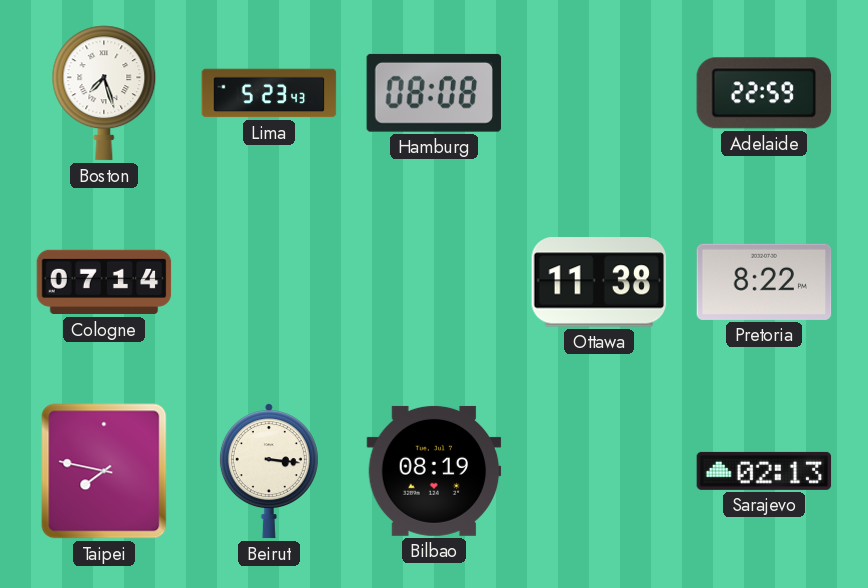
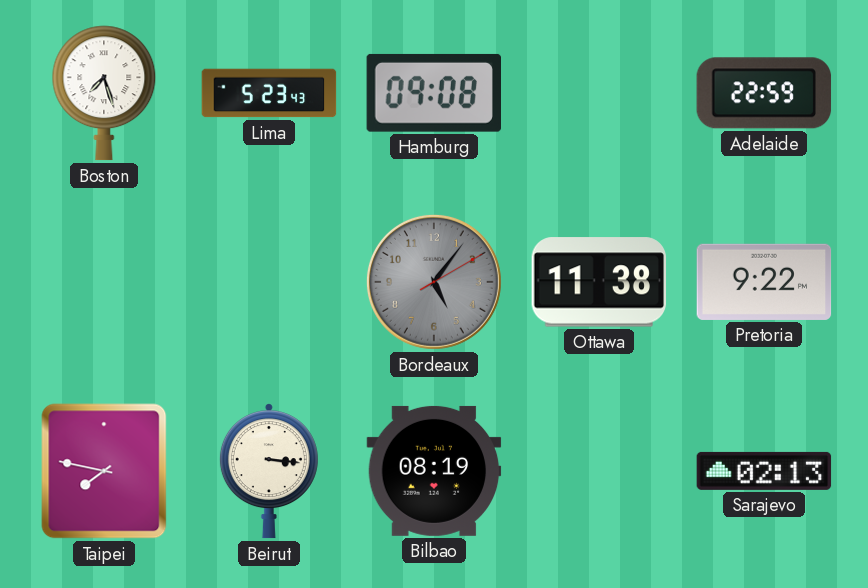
Hamburg: 08:08 -> 09:08 (433, 93)
Cologne: 07:14 -> none (104, 282)
Bordeaux: none -> 5:06 (434, 282)
Pretoria: 8:22 -> 9:22 (764, 282)
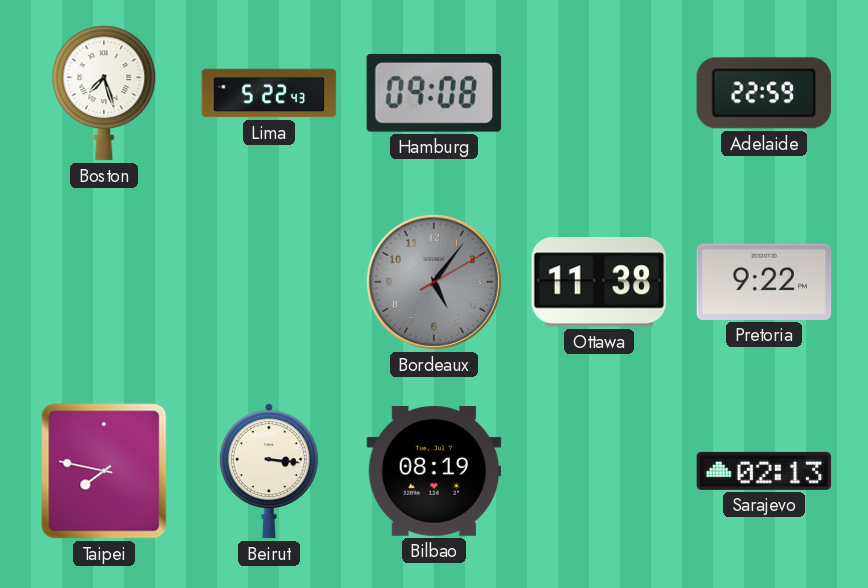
Lima: 5:23 -> 5:22 (269, 93)
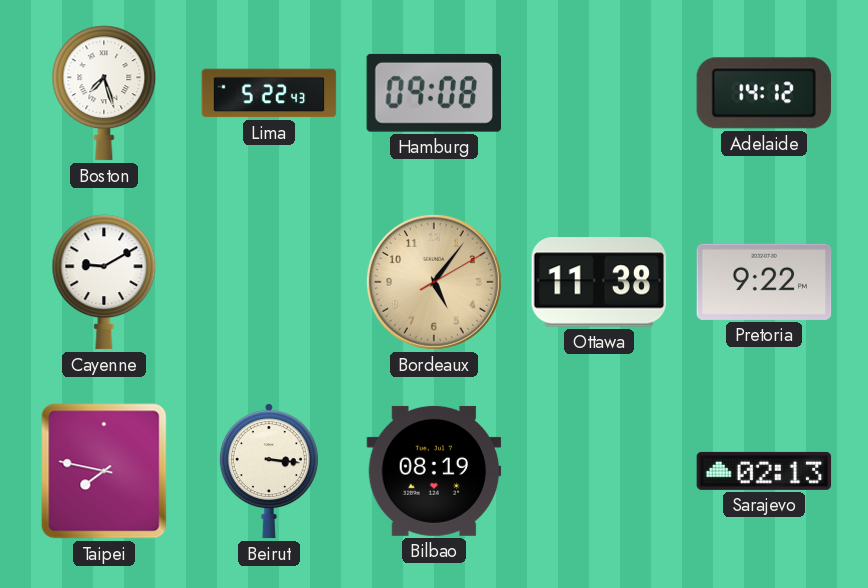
Adelaide: 22:59 -> 14:12 (764, 93)
Cayenne: none -> 9:10 (104, 282)
Bordeaux dial: grey -> champagne (434, 282)
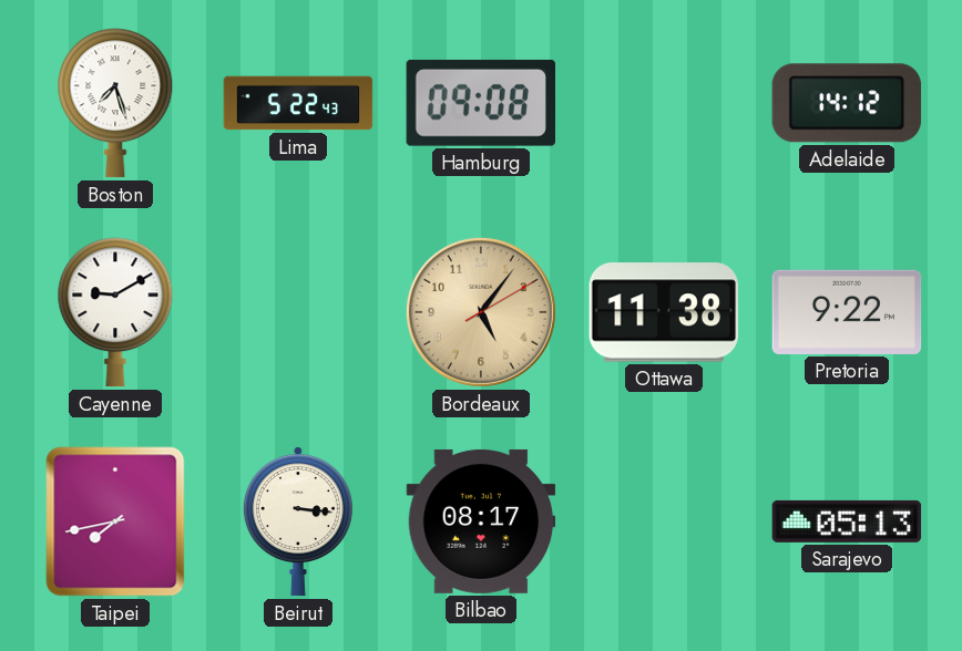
Taipei: 7:47 -> 7:43 (115, 521)
Bilbao: 08:19 -> 08:17 (481, 521)
Sarajevo: 02:13 -> 05:13 (847, 521)
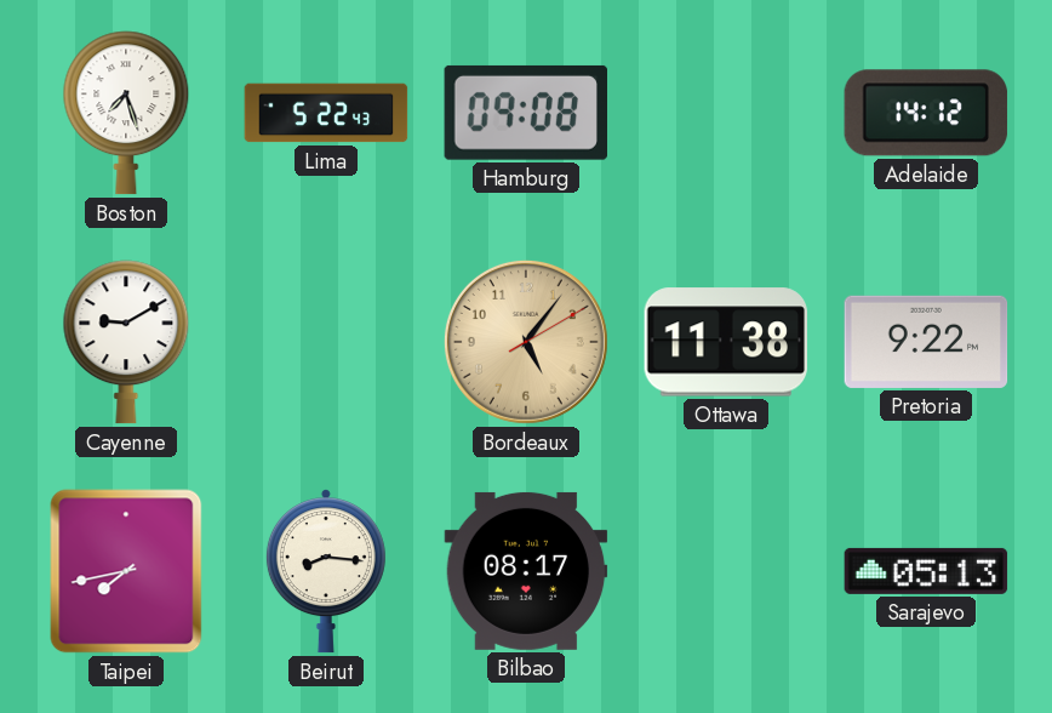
Beirut: 3:16 -> 8:16 (326, 571)
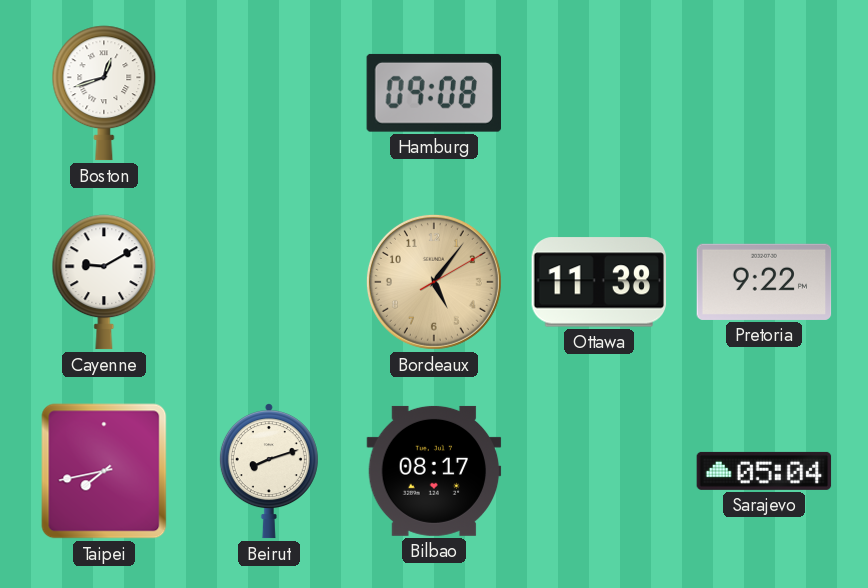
Boston: 7:27 -> 12:42 (104, 93)
Lima: 5:22 -> none (326, 113)
Adelaide: 14:12 -> none (926, 113)
Beirut: 8:16 -> 8:12 (269, 471)
Sarajevo: 05:13 -> 05:04 (764, 471)
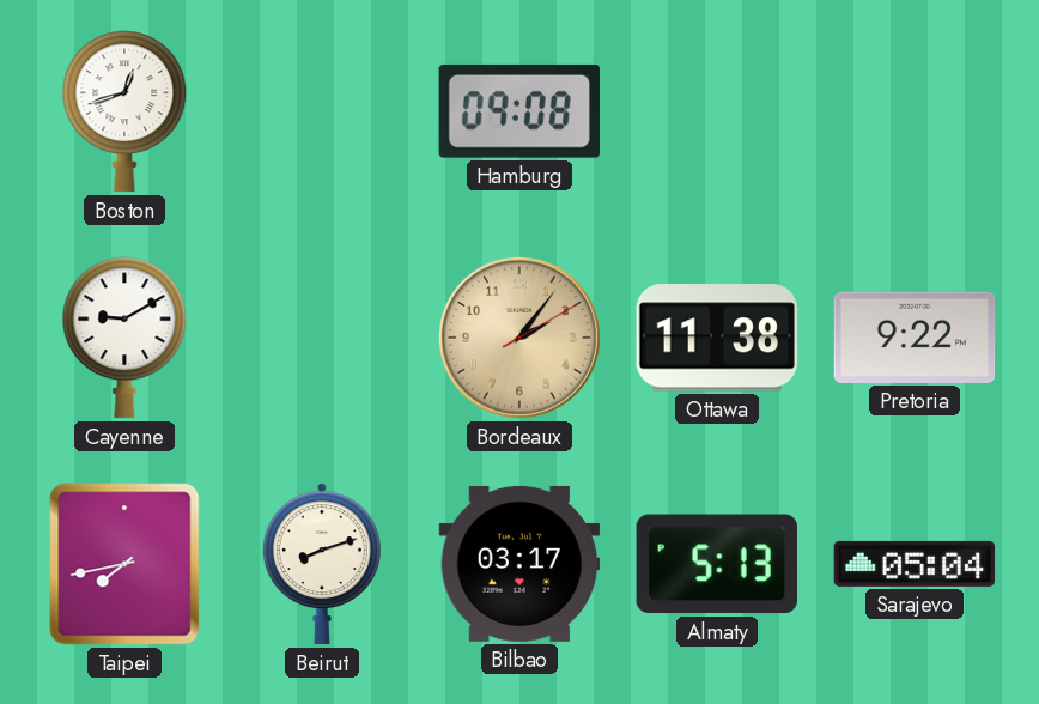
Bordeaux: 5:06 -> 2:06 (519, 338)
Bilbao: 08:17 -> 03:17 (519, 564)
Almaty: none -> 5:13 (716, 564)
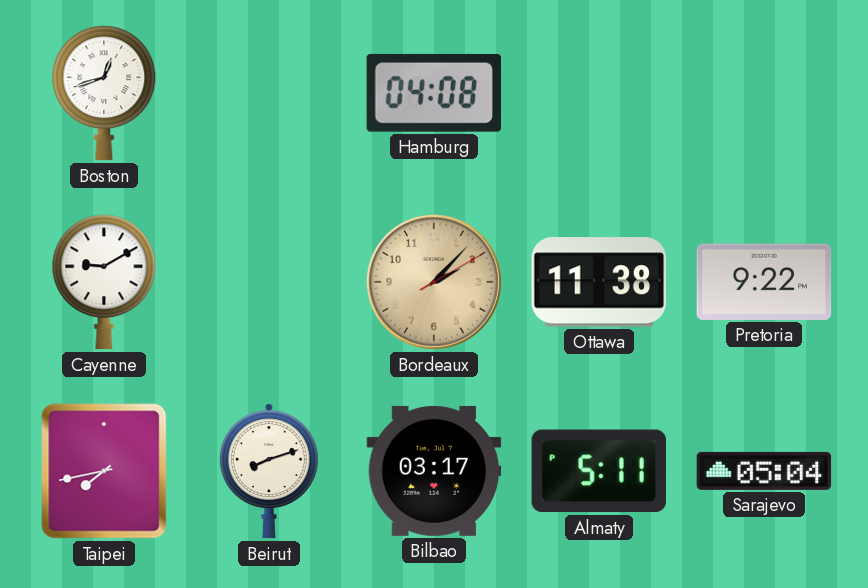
Hamburg: 09:08 -> 04:08 (433, 93)
Bordeaux: 2:06 -> 2:07 (434, 282)
Almaty: 5:13 -> 5:11 (598, 471)
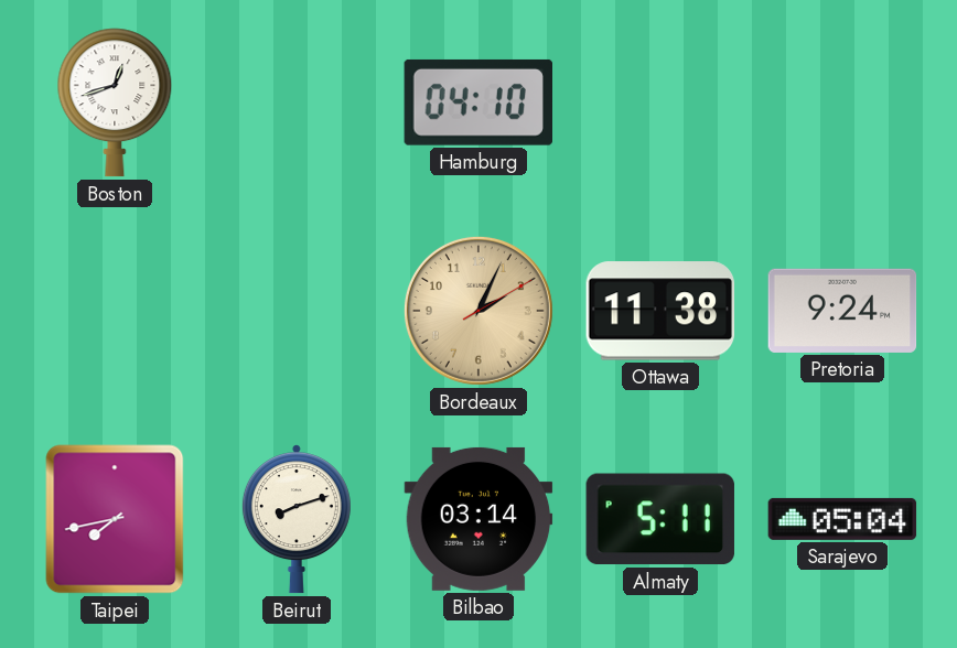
Hamburg: 04:08 -> 04:10 (477, 102)
Cayenne: 9:10 -> none (104, 282)
Bordeaux: 2:07 -> 2:04 (478, 311)
Pretoria: 9:22 -> 9:24 (842, 311)
Bilbao: 03:17 -> 03:14 (478, 519)
